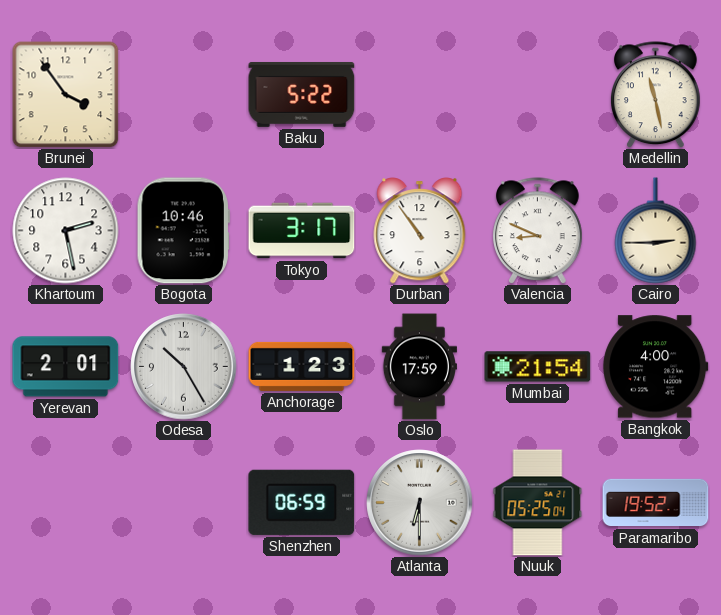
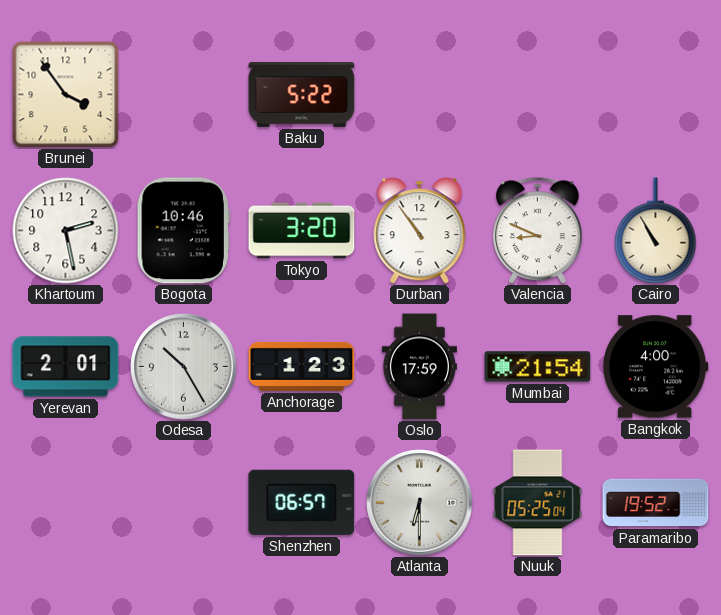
Medellin: 11:28 -> none (656, 95)
Tokyo: 3:17 -> 3:20 (302, 231)
Cairo: 2:45 -> 10:55 (656, 231)
Shenzhen: 06:59 -> 06:57 (302, 502)
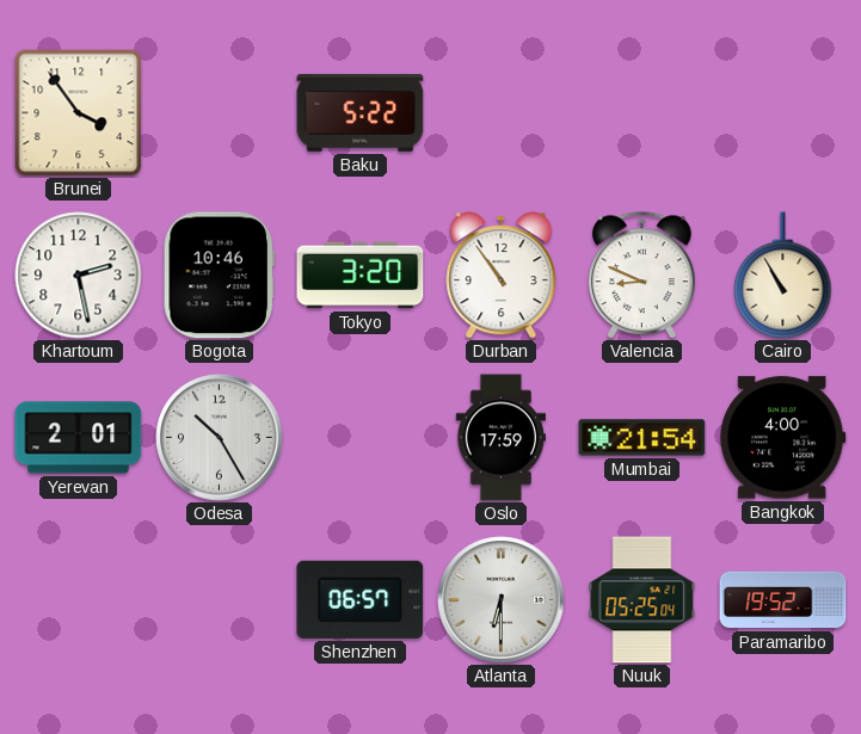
Anchorage: 1:23 -> none (302, 366)
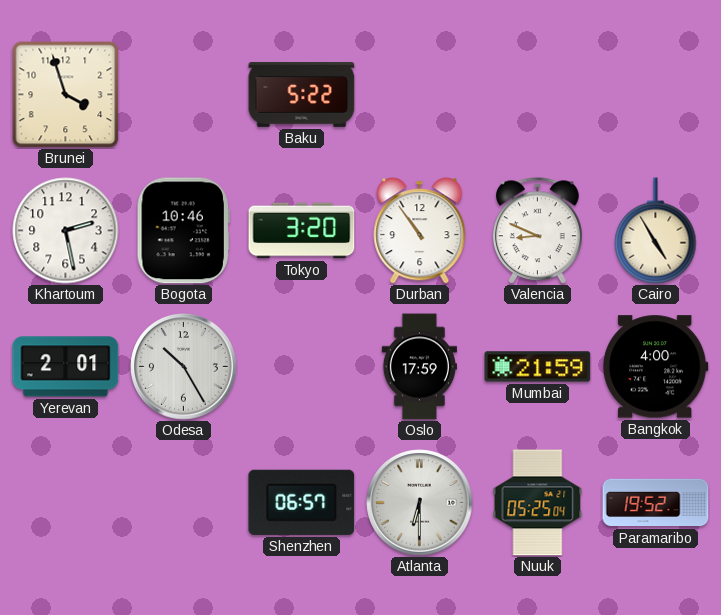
Brunei: 3:54 -> 3:57 (66, 95)
Cairo: 10:55 -> 4:55 (656, 231)
Mumbai: 21:54 -> 21:59 (538, 367)
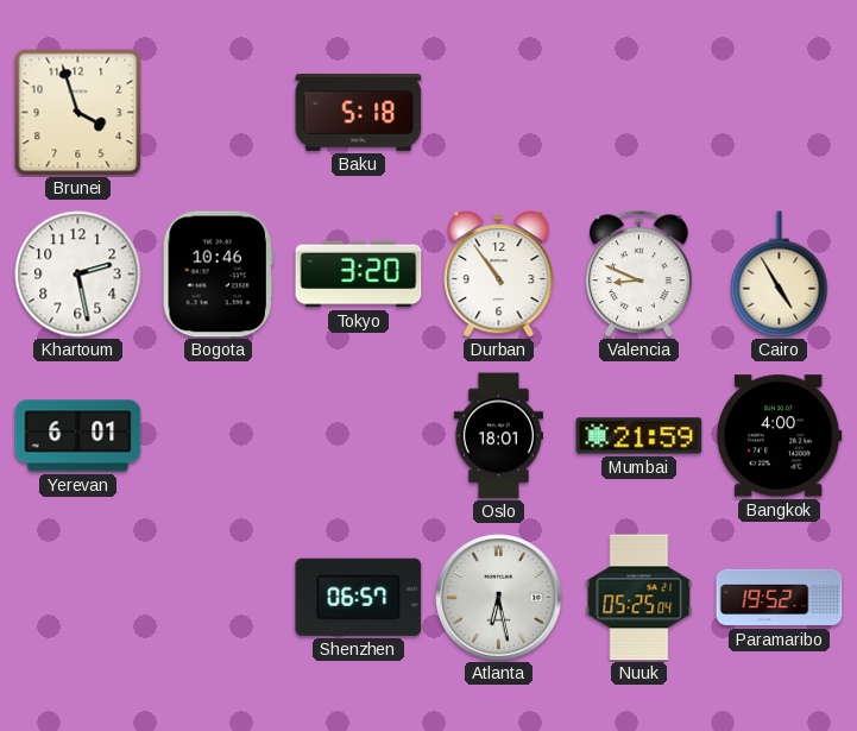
Baku: 5:22 -> 5:18 (359, 112)
Yerevan: 2:01 -> 6:01 (78, 436)
Odesa: 10:25 -> none (184, 367)
Oslo: 17:59 -> 18:01 (498, 436)
Atlanta: 6:30 -> 6:28 (499, 598)
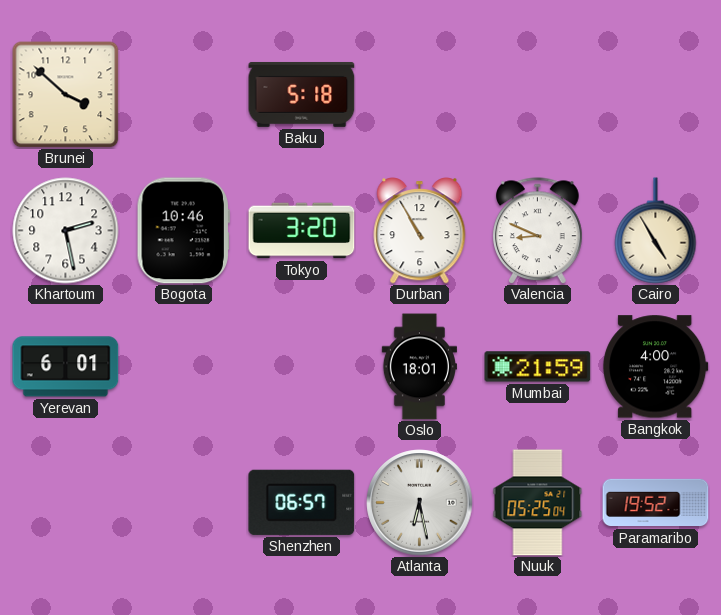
Brunei: 3:57 -> 3:52 (66, 95)
Durban: 10:54 -> 10:55 (420, 231)
